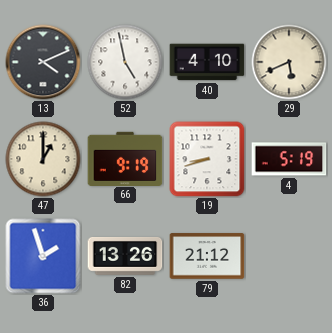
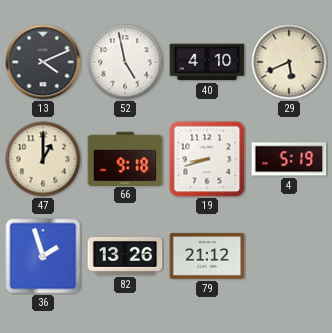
66: 9:19 -> 9:18 (125, 158)
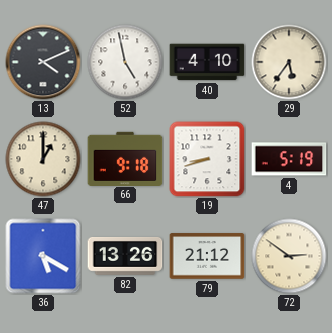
29: 5:41 -> 5:36 (289, 62)
36: 1:57 -> 5:20 (43, 256)
72: none -> 2:51 (289, 256)
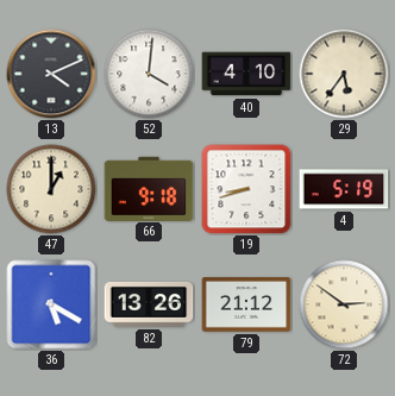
52: 4:58 -> 4:01 (149, 74)
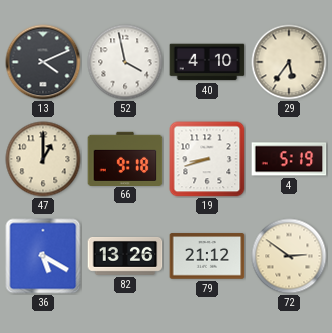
52: 4:01 -> 3:58 (125, 62)
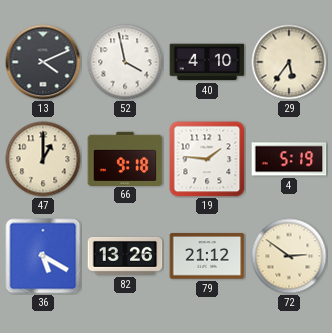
19: 8:42 -> 1:46 (207, 159)
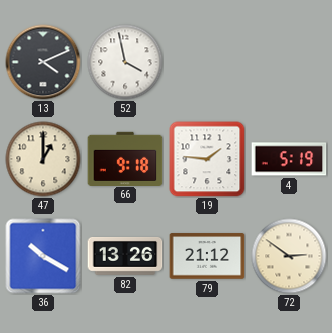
40: 4:10 -> none (207, 62)
29: 5:36 -> none (289, 62)
36: 5:20 -> 10:20 (43, 256)
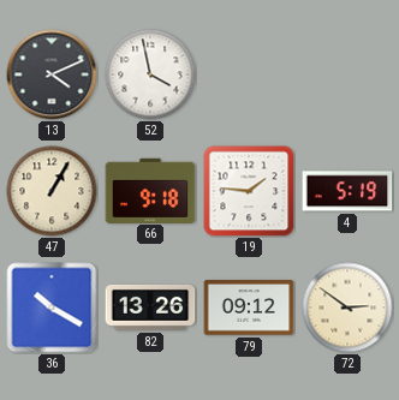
47: 1:00 -> 1:05 (52, 191)
79: 21:12 -> 09:12 (249, 308)
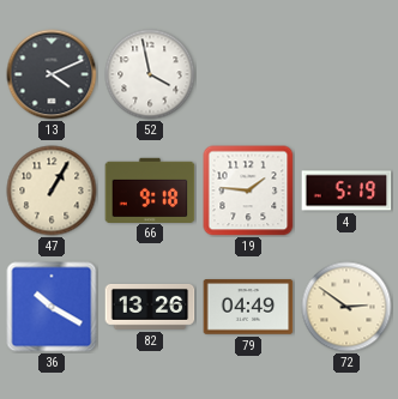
79: 09:12 -> 04:49 (248, 307)
